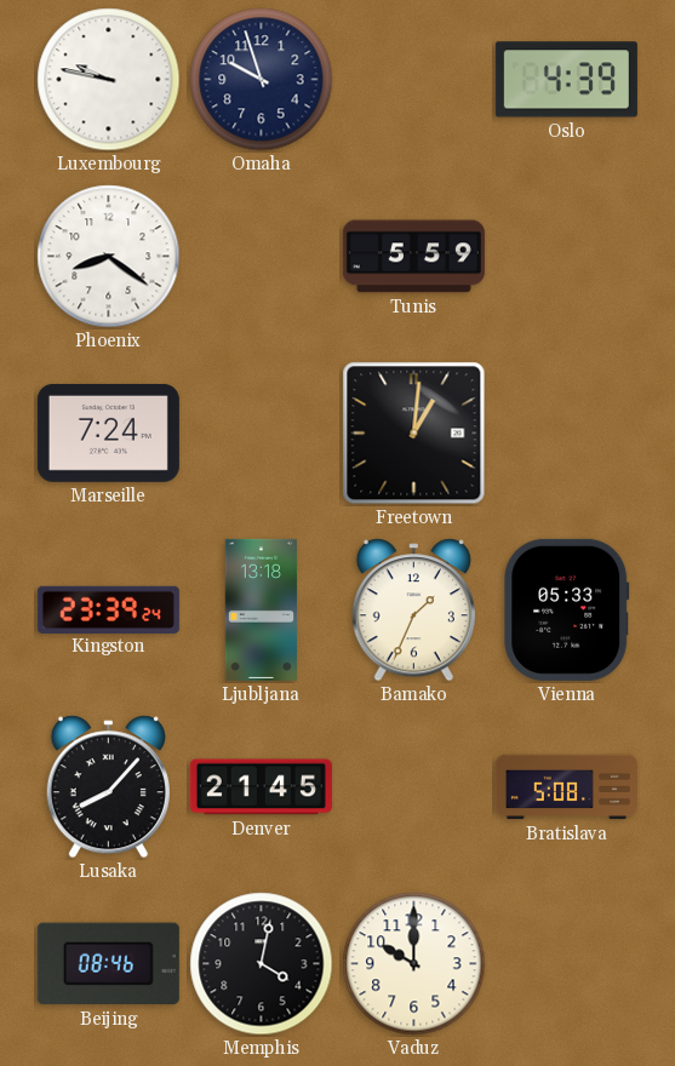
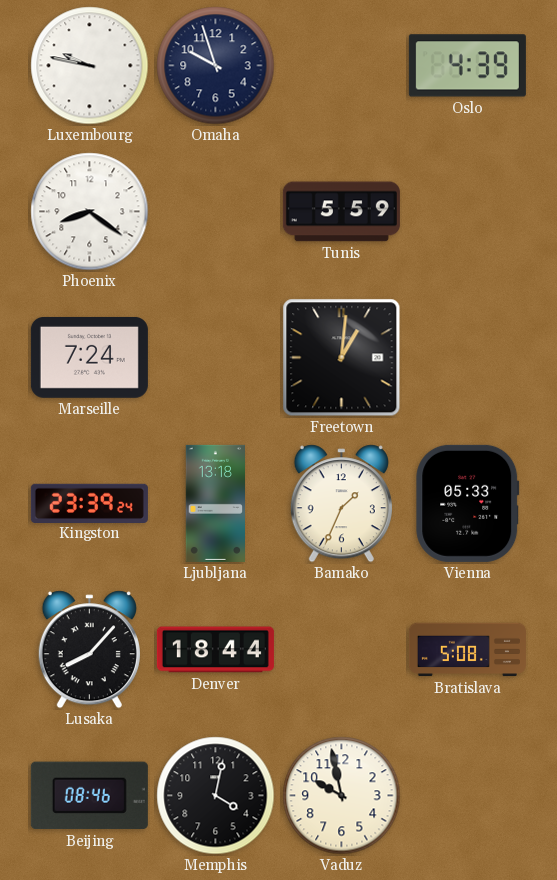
Denver: 21:45 -> 18:44 (215, 650)
Vaduz: 10:00 -> 9:58 (342, 796)
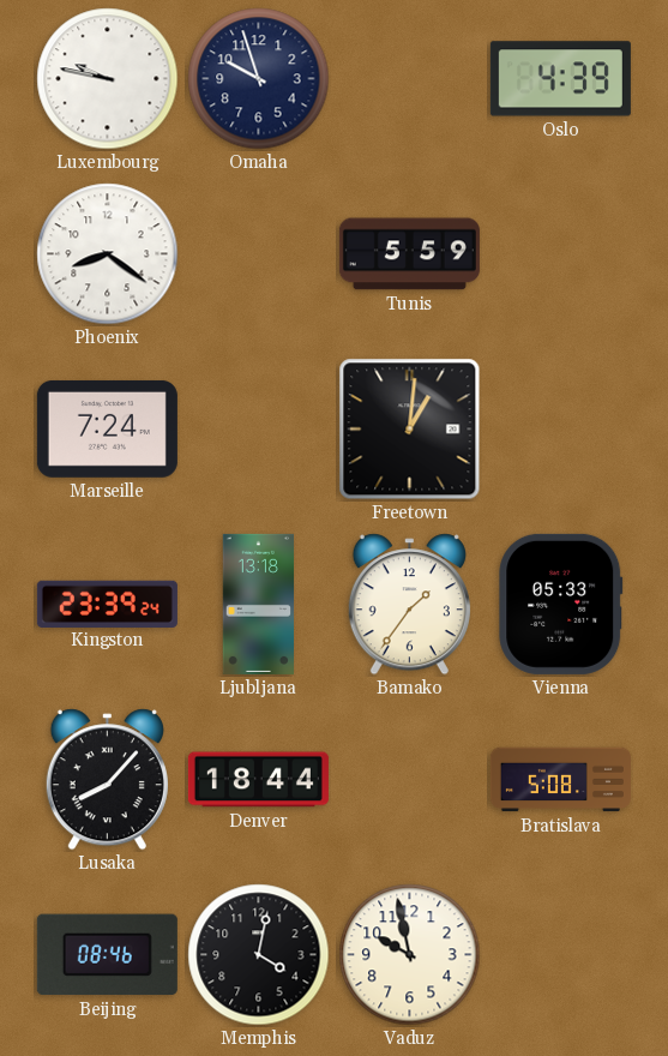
Bamako: 1:34 -> 1:36 (409, 605)
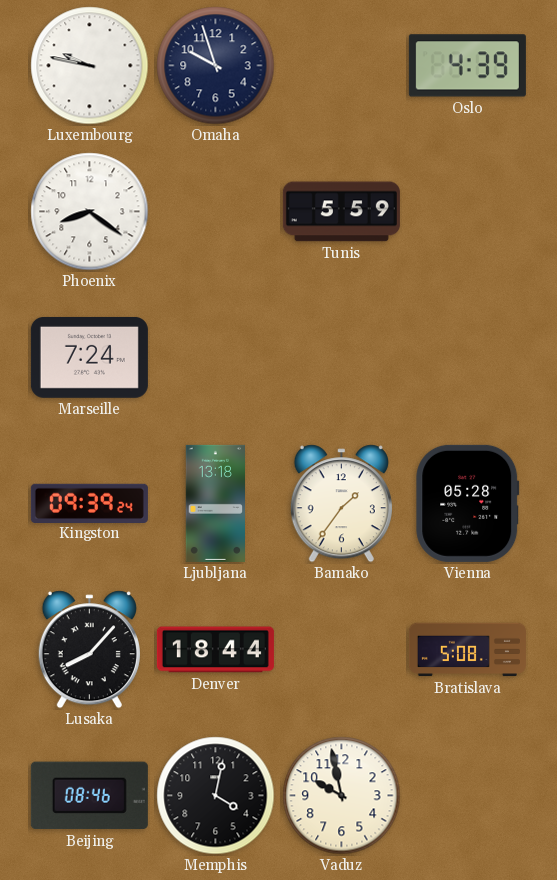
Freetown: 1:01 -> none (410, 430)
Kingston: 23:39 -> 09:39 (89, 503)
Vienna: 05:33 -> 05:28 (468, 503)
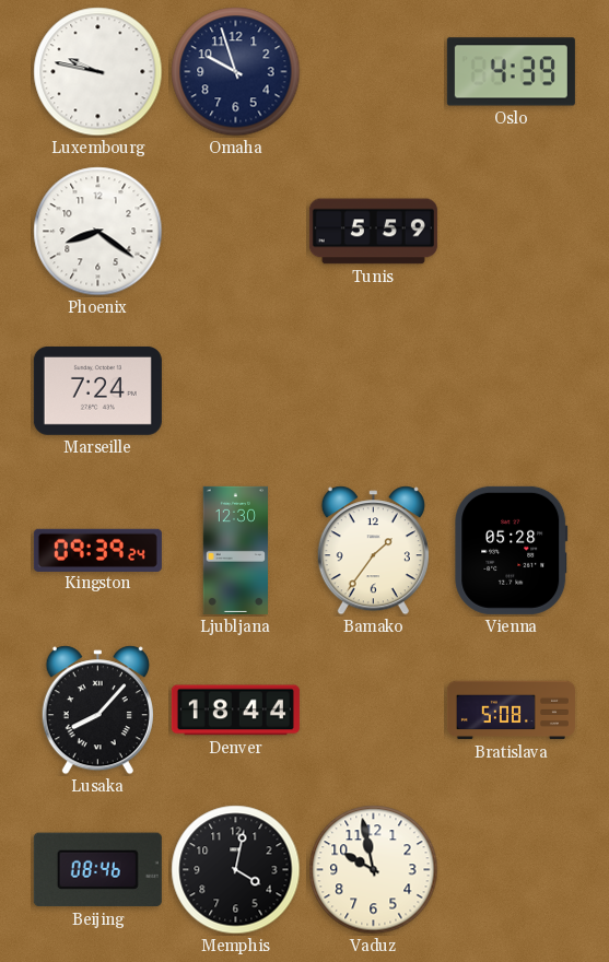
Ljubljana: 13:18 -> 12:30 (235, 550)
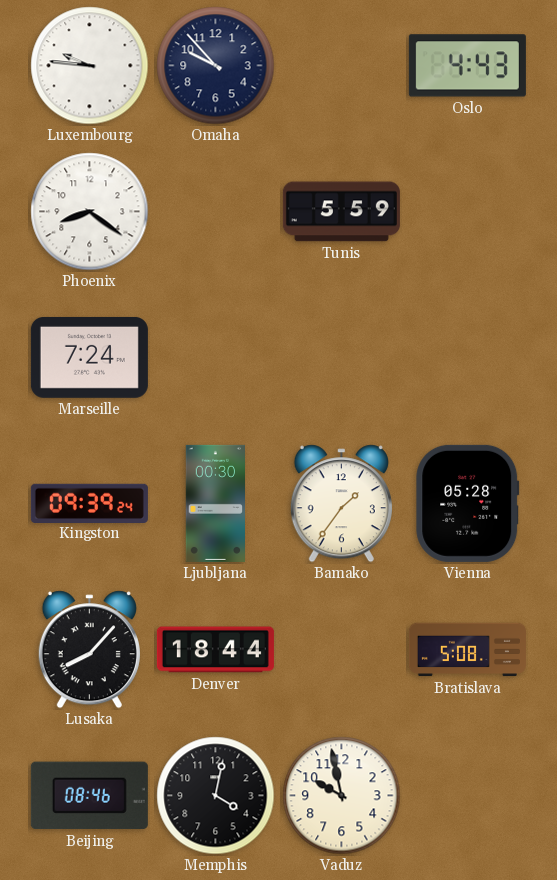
Luxembourg: 9:47 -> 9:46 (90, 66)
Omaha: 9:57 -> 9:53 (216, 66)
Oslo: 4:39 -> 4:43 (467, 66)
Ljubljana: 12:30 -> 00:30 (215, 503)
